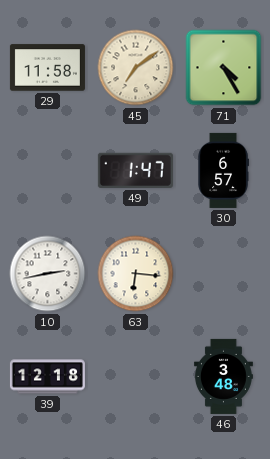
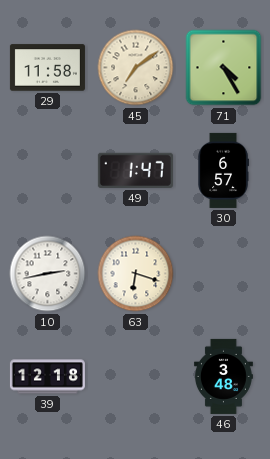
63: 6:16 -> 6:18 (136, 274)
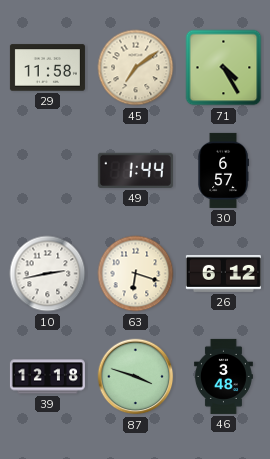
49: 1:47 -> 1:44 (135, 170)
26: none -> 6:12 (223, 273)
87: none -> 3:48 (136, 377)
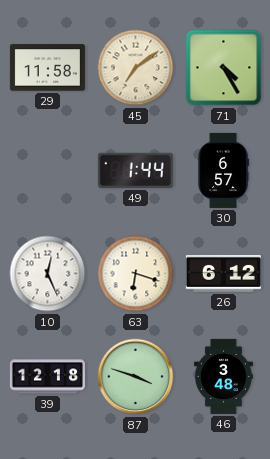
10: 2:43 -> 12:26 (48, 274)
